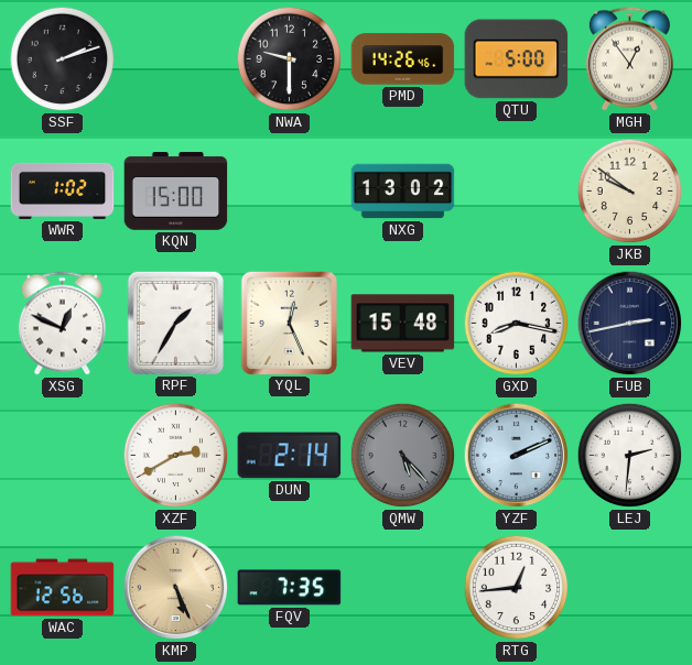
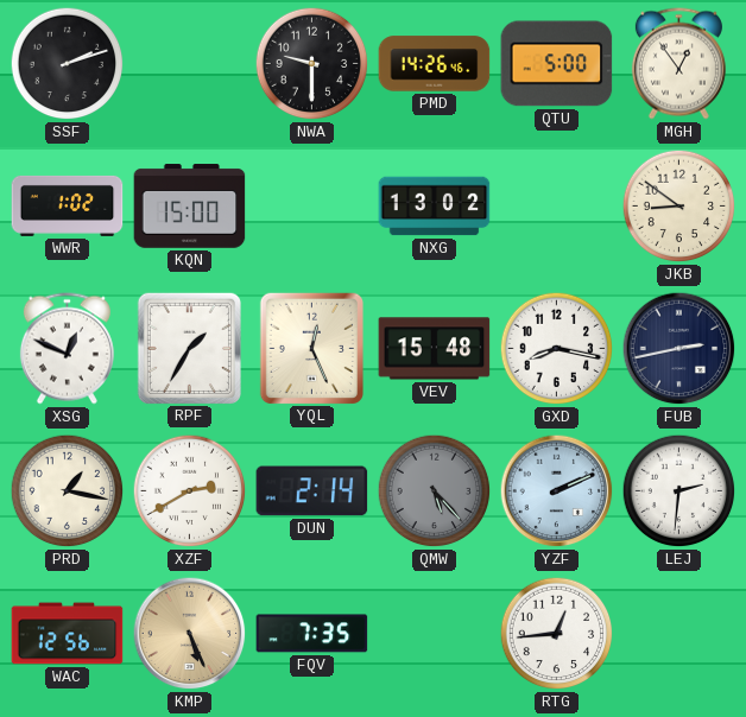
JKB: 9:51 -> 8:51 (679, 207)
PRD: none -> 1:17 (68, 491)
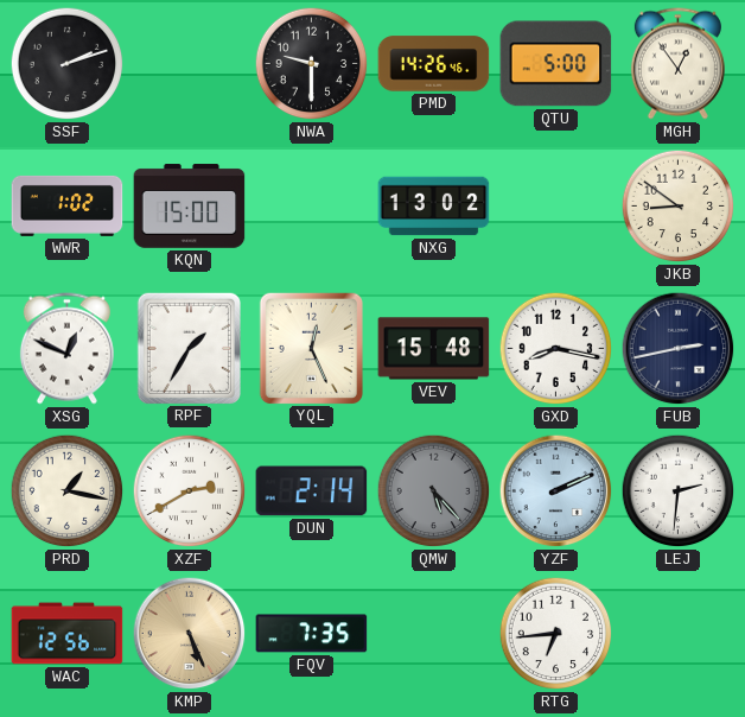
RTG: 12:44 -> 6:44 (556, 634)
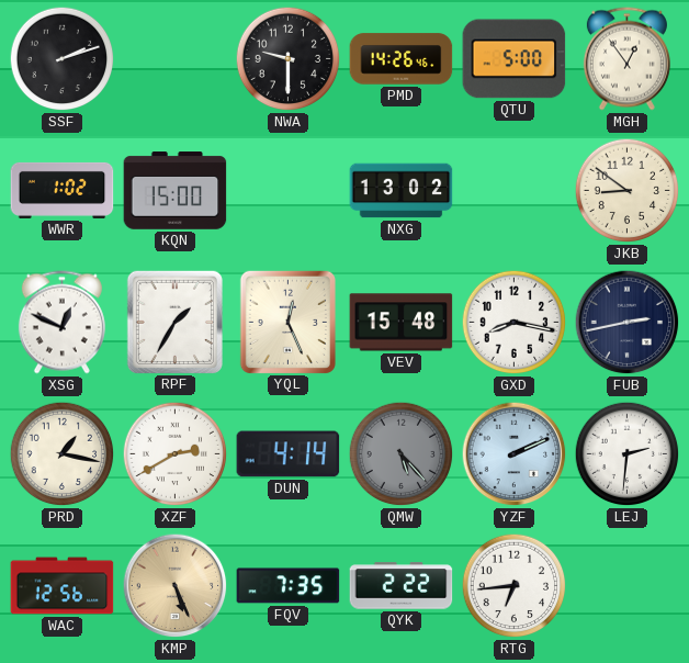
DUN: 2:14 -> 4:14 (289, 454)
QYK: none -> 2:22 (402, 586)
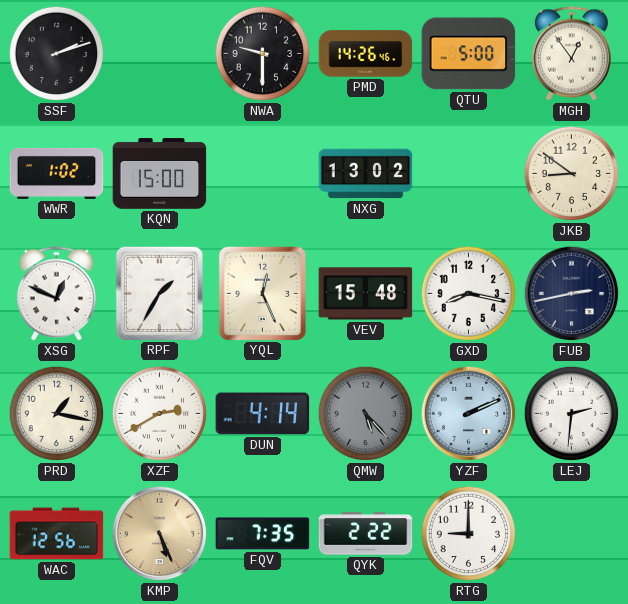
RTG: 6:44 -> 9:00 (469, 534)
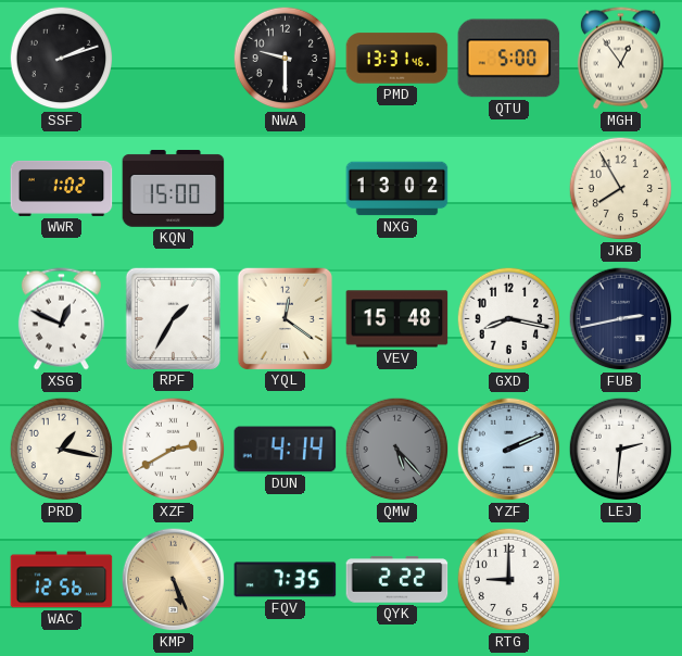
PMD: 14:26 -> 13:31 (397, 59)
JKB: 8:51 -> 7:55 (621, 189)
YQL: 12:26 -> 12:21 (285, 318)
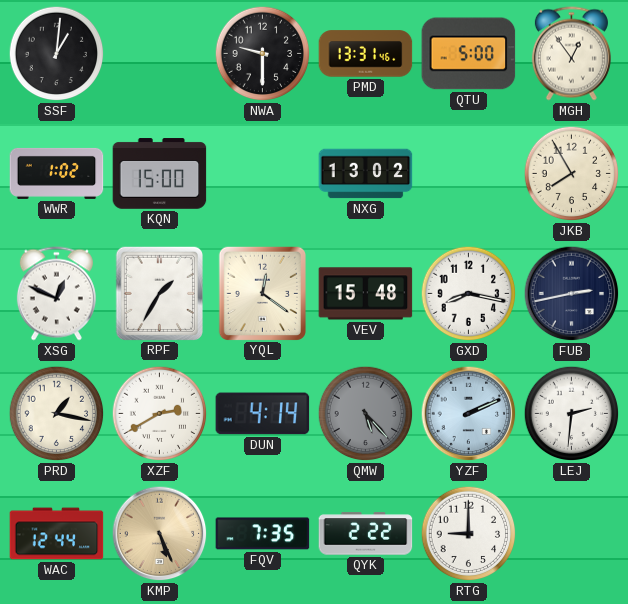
SSF: 2:12 -> 1:01 (57, 54)
WAC: 12:56 -> 12:44 (57, 534)
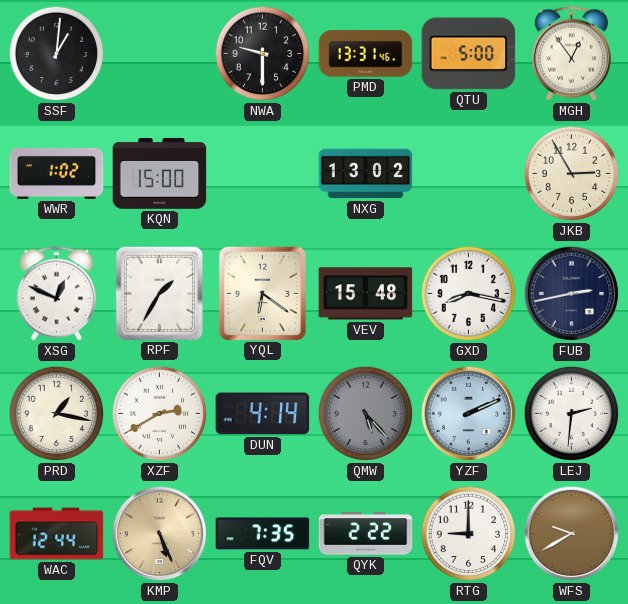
JKB: 7:55 -> 2:55 (572, 174)
YQL: 12:21 -> 6:21 (262, 293)
WFS: none -> 9:40 (572, 534)
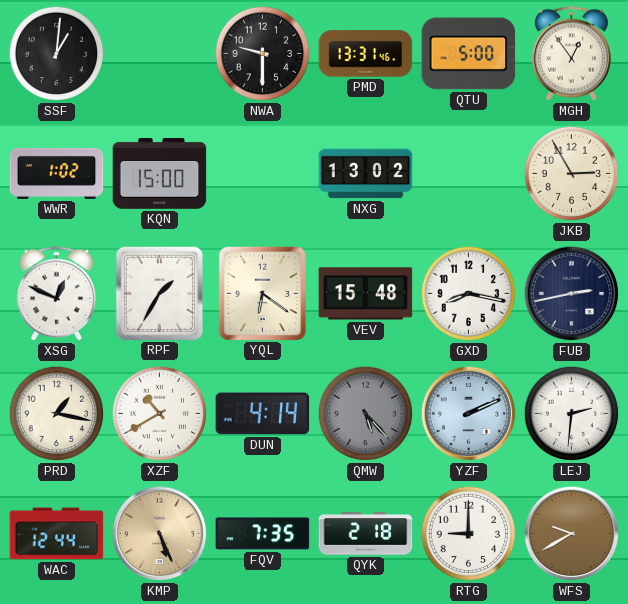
XZF: 2:40 -> 10:40 (160, 414)
QYK: 2:22 -> 2:18 (366, 534)
